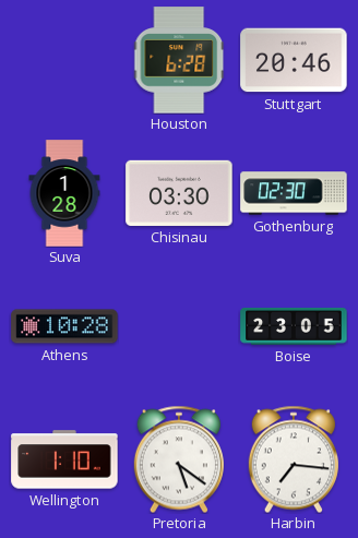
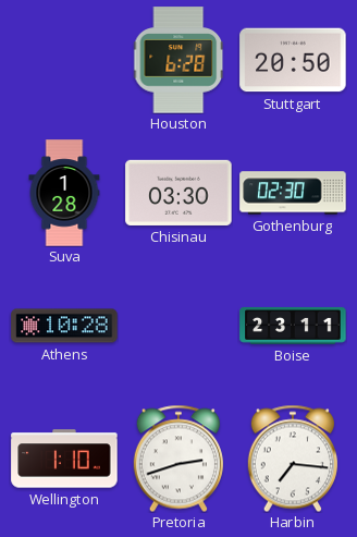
Stuttgart: 20:46 -> 20:50 (293, 60)
Boise: 23:05 -> 23:11 (293, 326)
Pretoria: 5:21 -> 2:42 (178, 459)
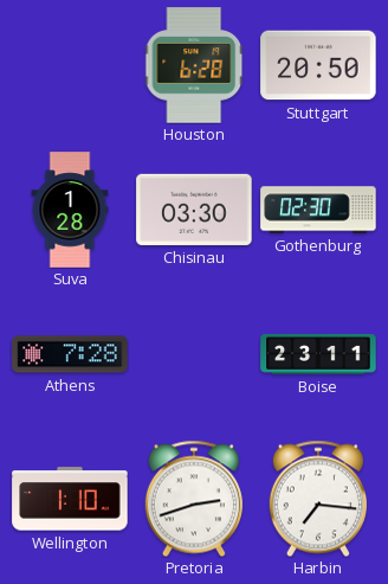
Athens: 10:28 -> 7:28 (70, 354)
